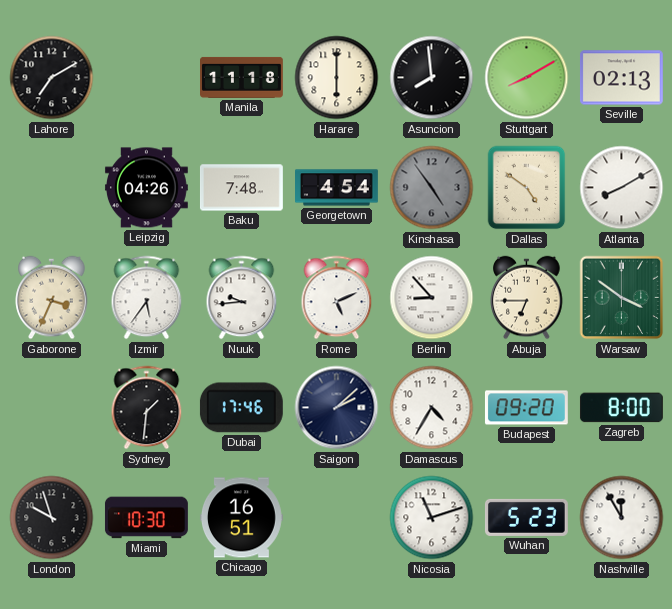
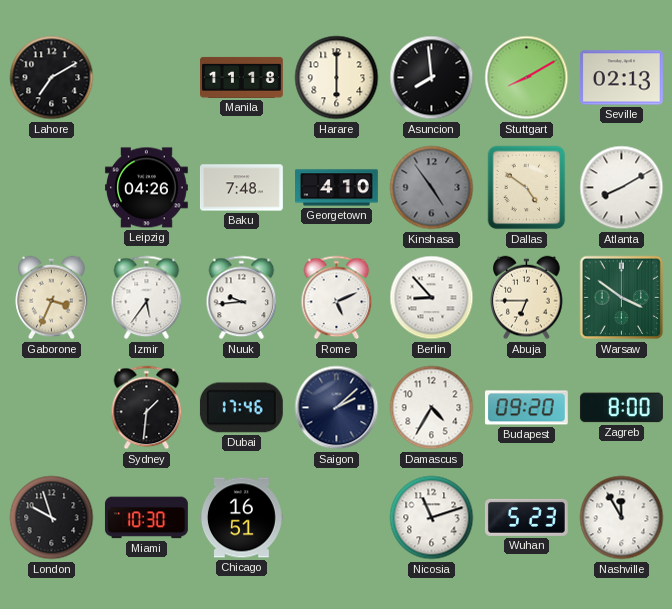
Georgetown: 4:54 -> 4:10 (337, 188)
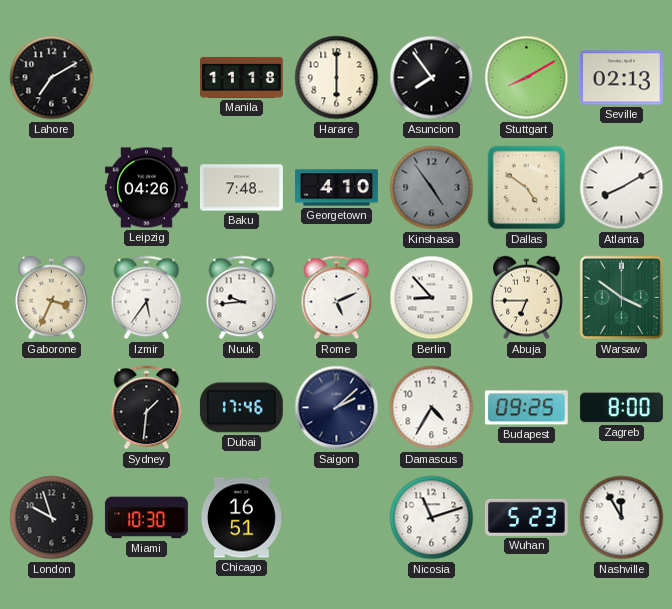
Asuncion: 7:59 -> 7:54 (432, 78)
Budapest: 09:20 -> 09:25 (526, 408)
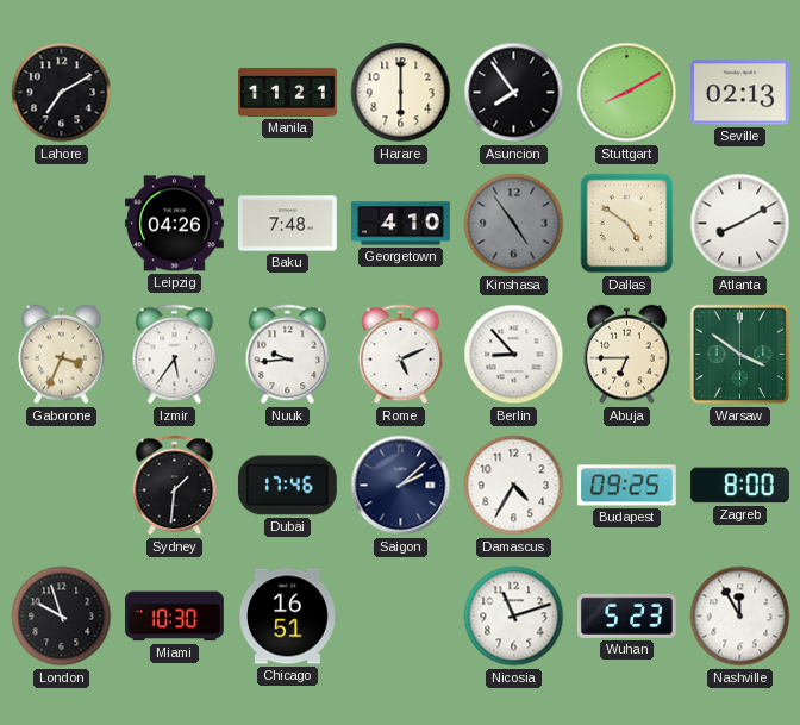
Manila: 11:18 -> 11:21 (288, 92)
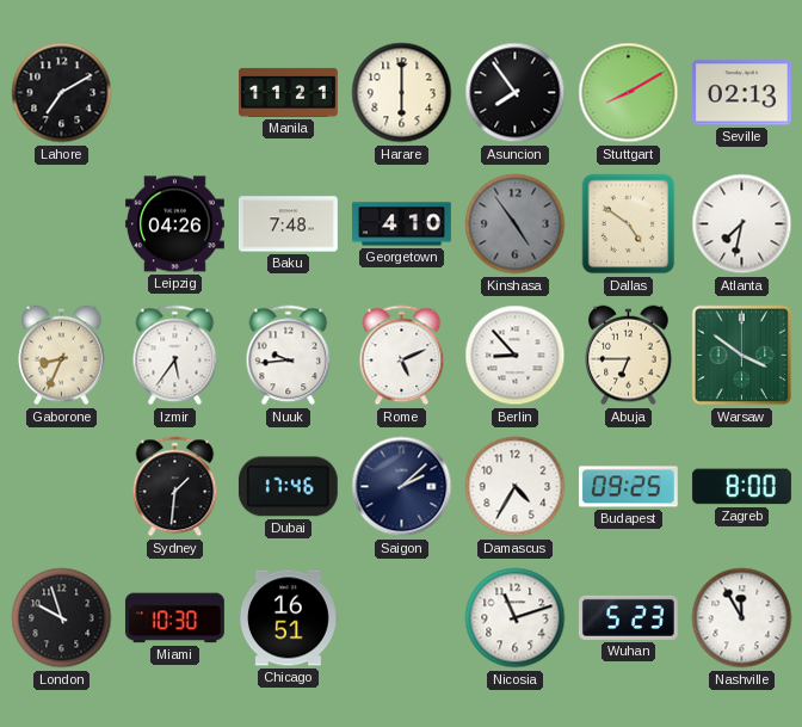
Atlanta: 8:10 -> 7:32 (742, 224)
Gaborone: 3:34 -> 8:34 (62, 356)
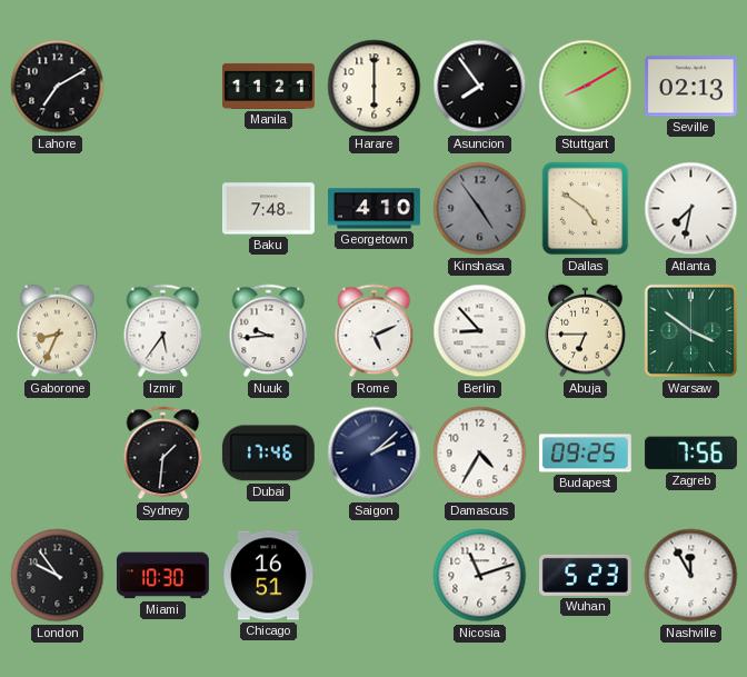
Leipzig: 04:26 -> none (174, 224)
Zagreb: 8:00 -> 7:56 (690, 454)
London: 9:57 -> 9:54 (58, 576)
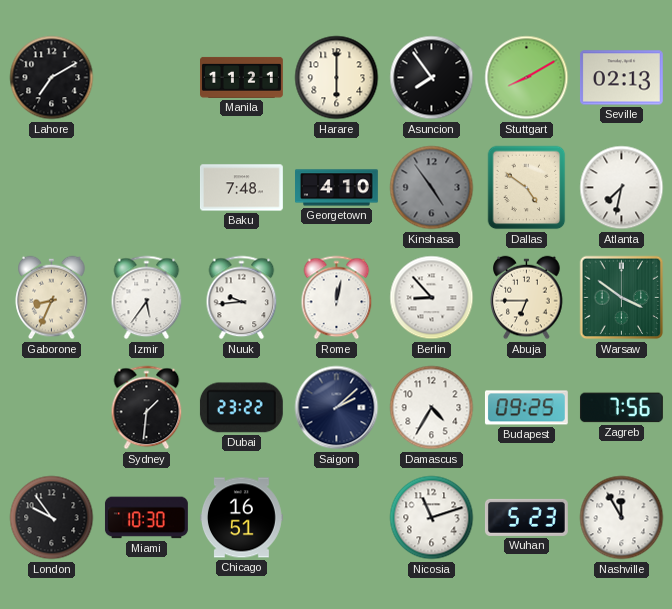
Rome: 5:11 -> 12:02 (337, 298)
Dubai: 17:46 -> 23:22 (241, 408)
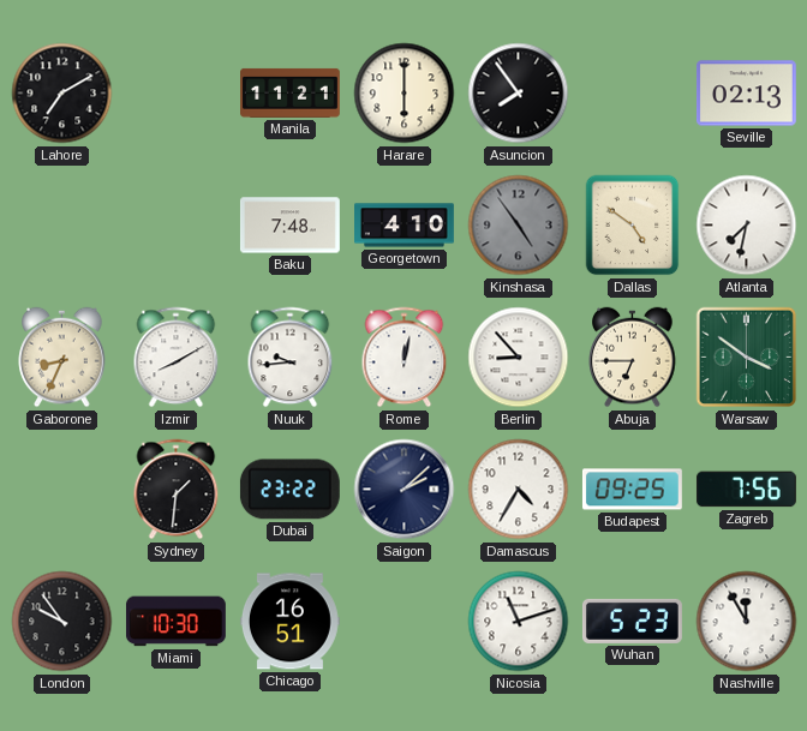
Stuttgart: 8:10 -> none (527, 78)
Izmir: 5:36 -> 8:10 (177, 358)
